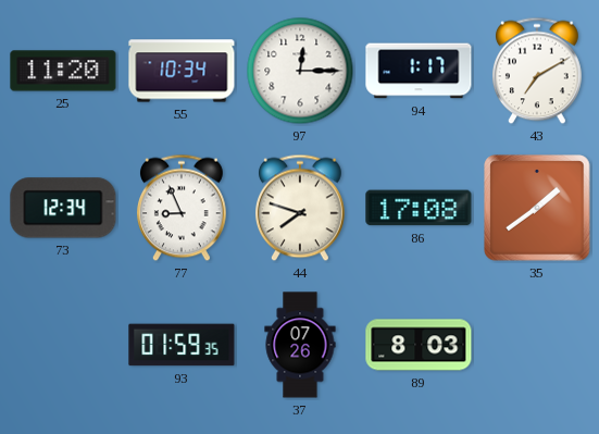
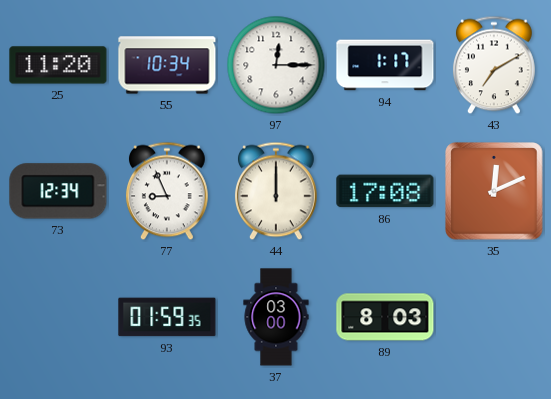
44: 7:48 -> 12:00 (276, 191)
35: 1:39 -> 12:11 (494, 191)
37: 07:26 -> 03:00 (276, 317)
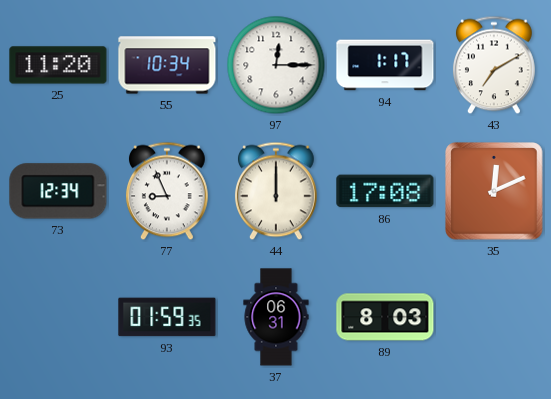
37: 03:00 -> 06:31 (276, 317)
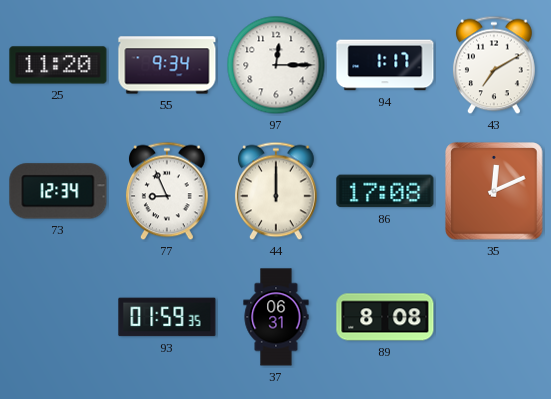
55: 10:34 -> 9:34 (167, 65)
89: 8:03 -> 8:08 (385, 317)
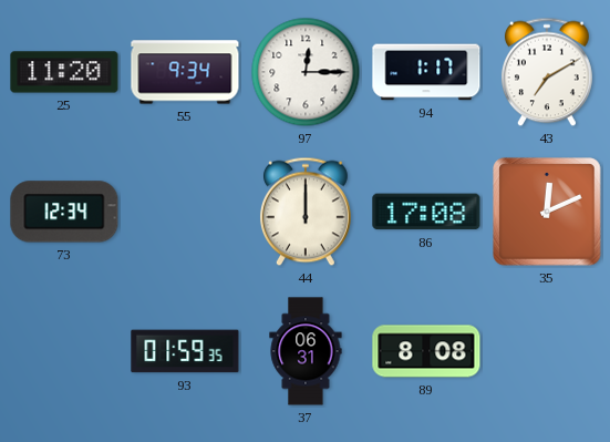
77: 8:56 -> none (167, 191)
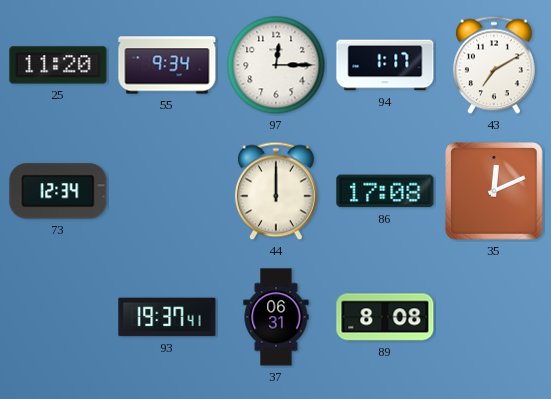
93: 01:59 -> 19:37 (167, 317)
